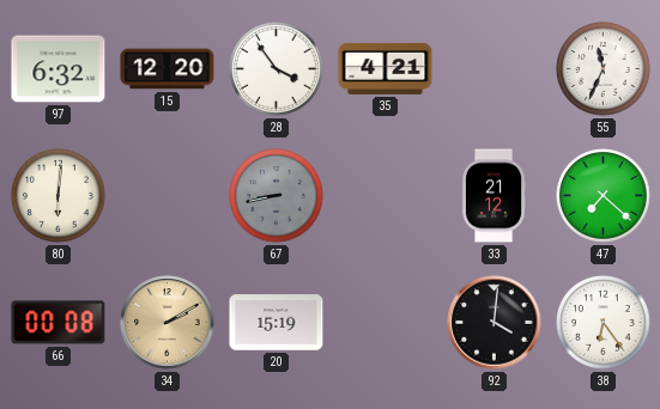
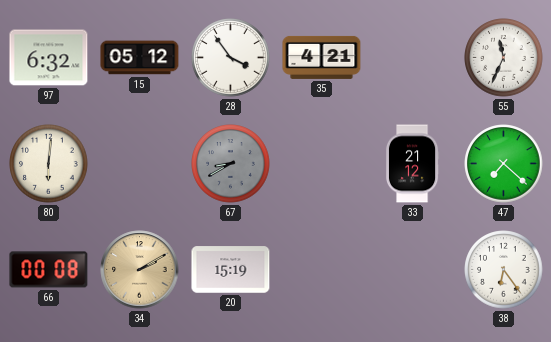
15: 12:20 -> 05:12 (140, 58)
67: 8:43 -> 8:40 (231, 164)
92: 4:01 -> none (495, 323)
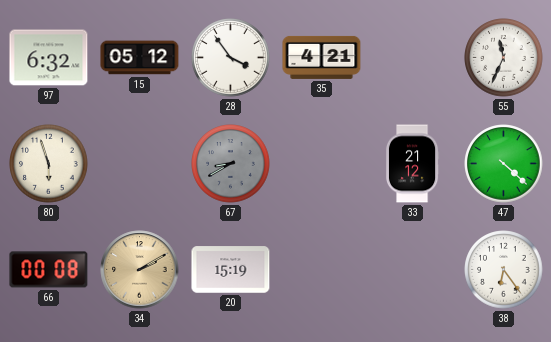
80: 6:01 -> 5:57 (49, 164)
47: 7:22 -> 4:22 (504, 164)
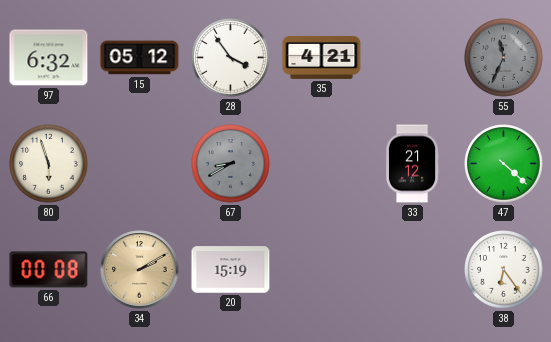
55 dial: white -> grey (504, 58)
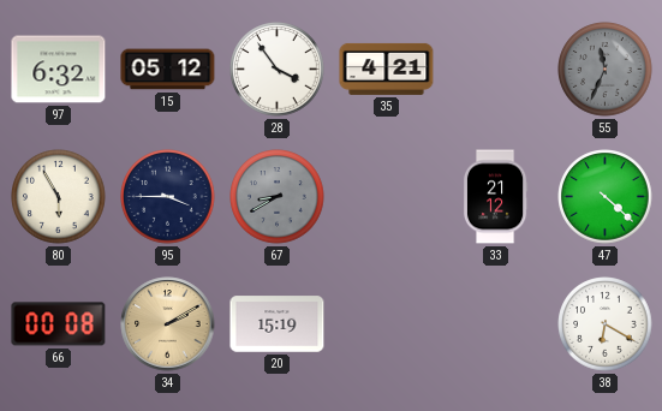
80: 5:57 -> 5:55 (59, 197)
95: none -> 3:45 (168, 197)
38: 6:24 -> 6:20 (606, 324)
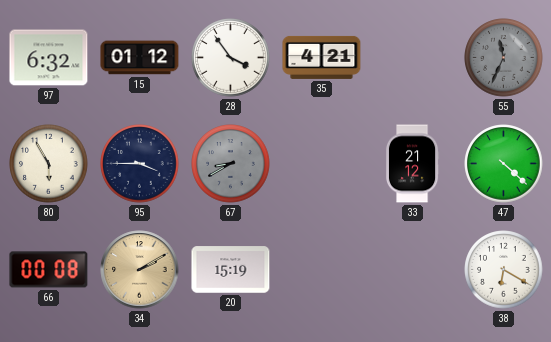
15: 05:12 -> 01:12 (140, 58)
